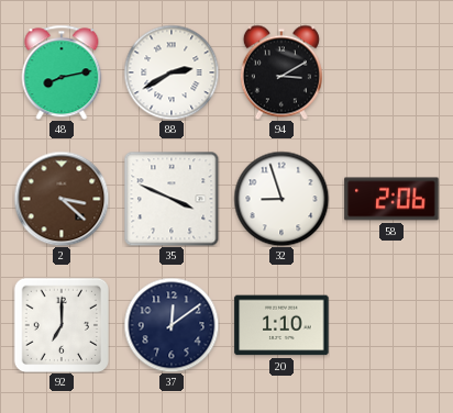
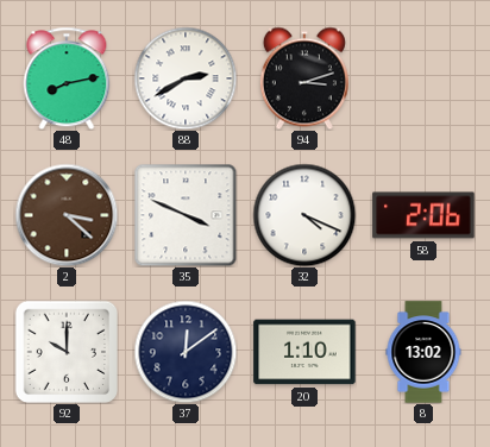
94: 3:10 -> 3:12 (304, 78)
32: 8:57 -> 4:19 (304, 215)
92: 7:00 -> 10:00 (65, 352)
8: none -> 13:02 (423, 352)
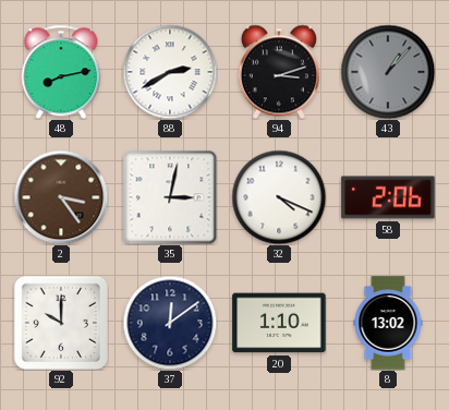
43: none -> 1:07 (388, 72)
2: 3:22 -> 3:24 (61, 197)
35: 3:49 -> 3:02 (170, 197)
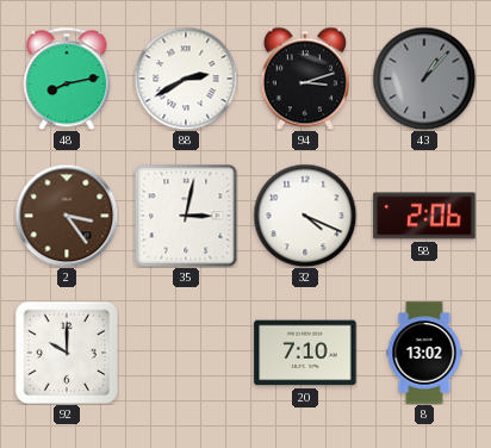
37: 12:09 -> none (170, 323)
20: 1:10 -> 7:10 (305, 353)
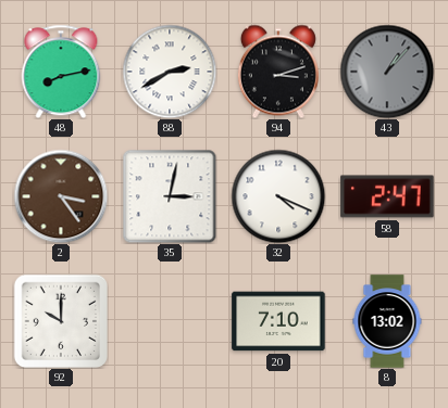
58: 2:06 -> 2:47 (387, 196)
